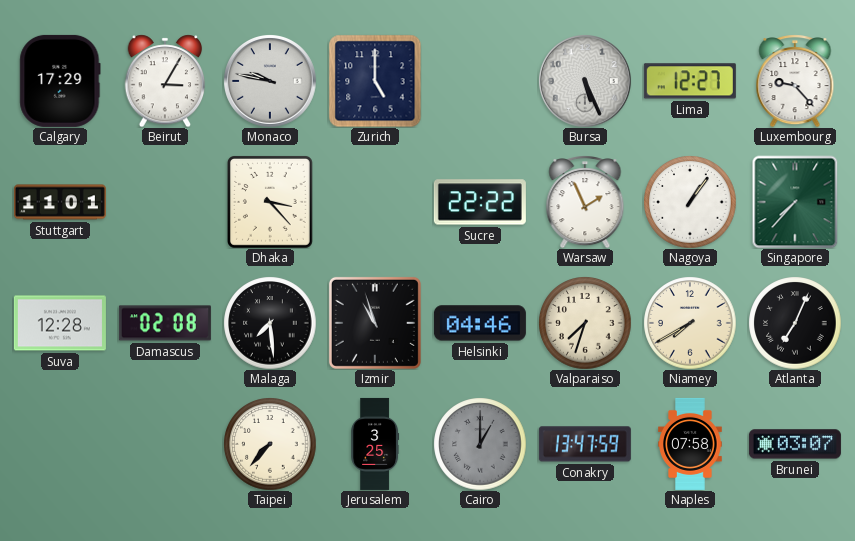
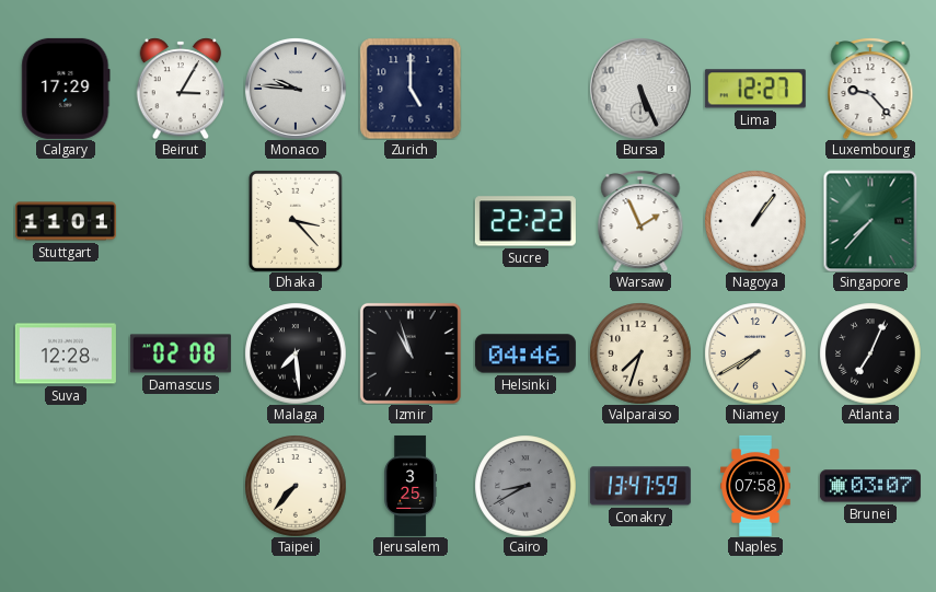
Monaco: 9:47 -> 9:46 (296, 89)
Cairo: 1:00 -> 8:40 (525, 486)
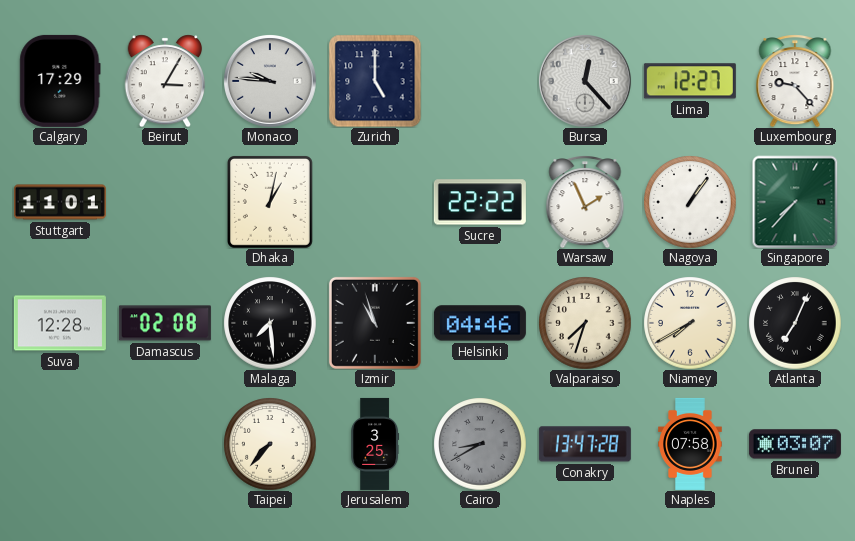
Bursa: 5:26 -> 12:23 (585, 81)
Dhaka: 3:23 -> 1:02 (270, 202)
Conakry: 13:47:59 -> 13:47:28 (585, 444)
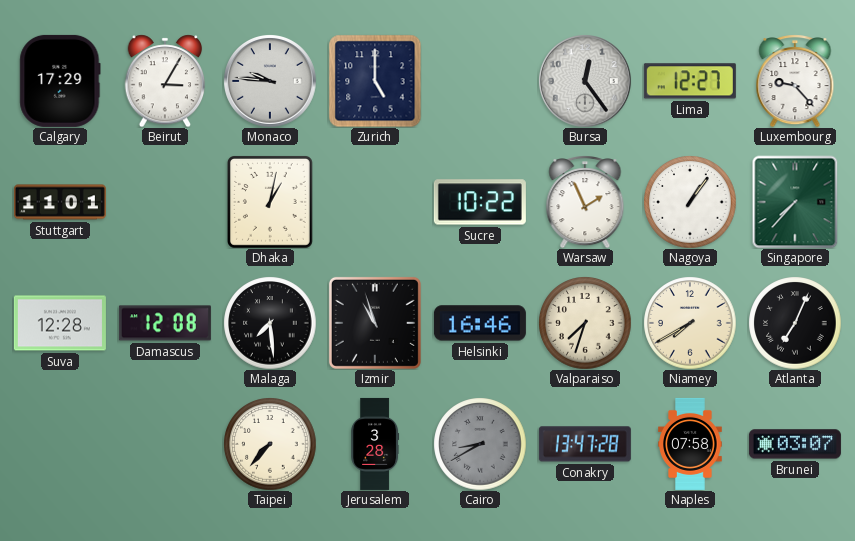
Bursa: 12:23 -> 12:24 (585, 81)
Sucre: 22:22 -> 10:22 (480, 202)
Damascus: 02:08 -> 12:08 (165, 323)
Helsinki: 04:46 -> 16:46 (480, 323)
Jerusalem: 3:25 -> 3:28 (375, 444)
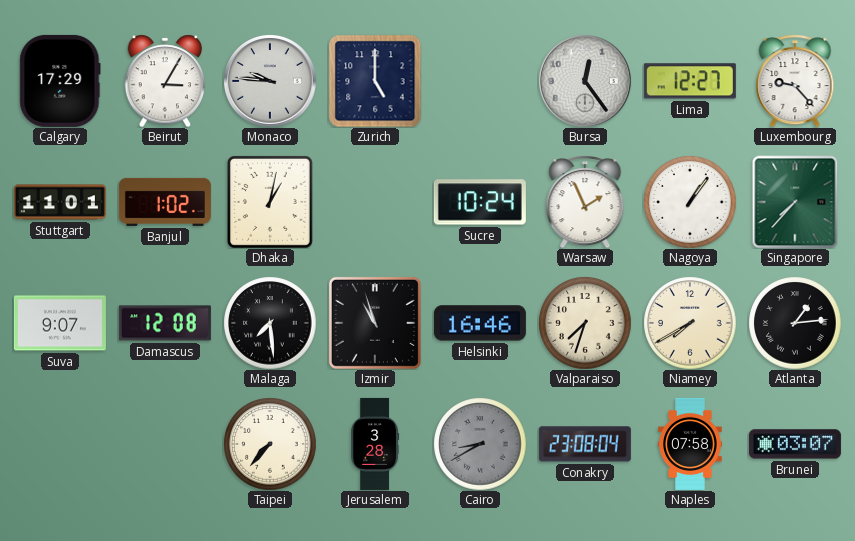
Banjul: none -> 1:02 (165, 202)
Sucre: 10:22 -> 10:24 (480, 202)
Suva: 12:28 -> 9:07 (60, 323)
Atlanta: 7:04 -> 1:14 (795, 323)
Conakry: 13:47 -> 23:08 (585, 444)
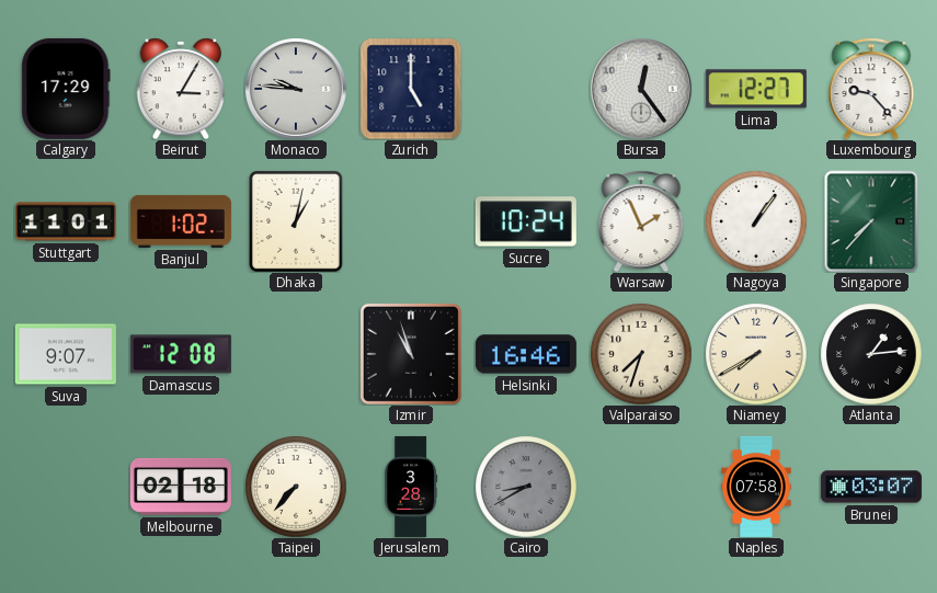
Malaga: 7:29 -> none (270, 323)
Melbourne: none -> 02:18 (181, 487)
Conakry: 23:08 -> none (585, 444)
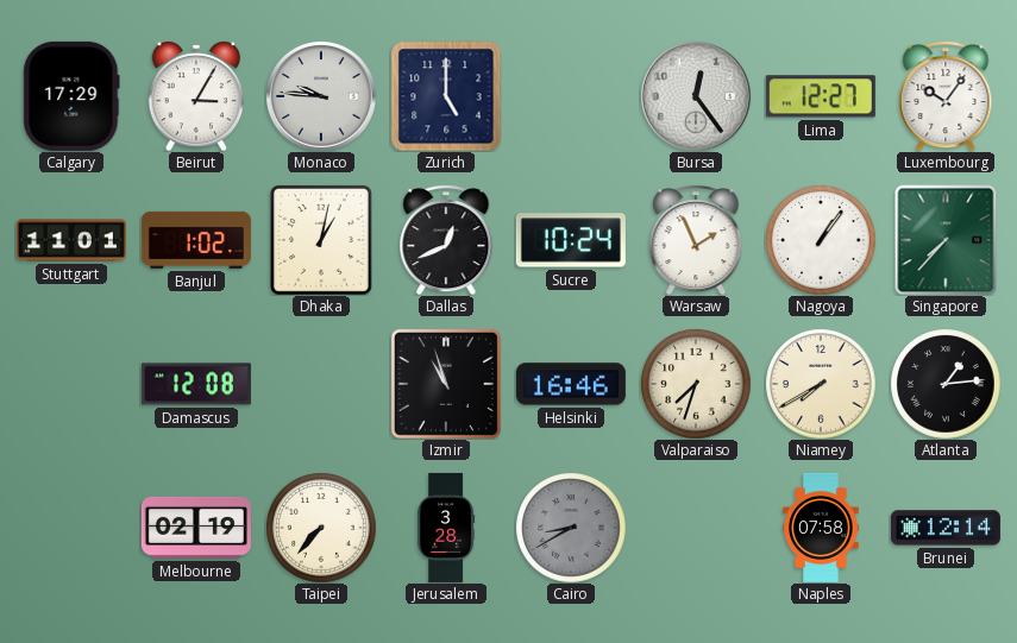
Luxembourg: 9:23 -> 10:06 (946, 96)
Dallas: none -> 12:41 (446, 240)
Suva: 9:07 -> none (66, 354)
Melbourne: 02:18 -> 02:19 (196, 528)
Brunei: 03:07 -> 12:14 (946, 528)
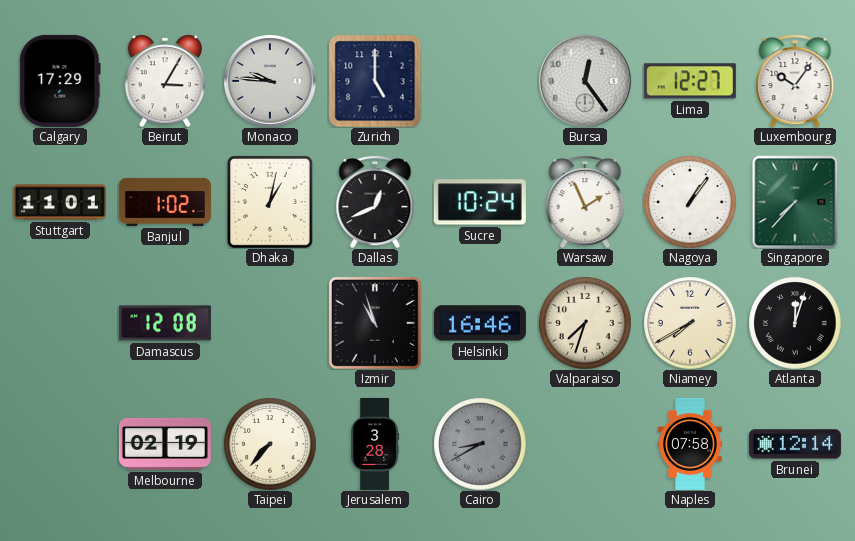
Atlanta: 1:14 -> 12:03 (795, 323)
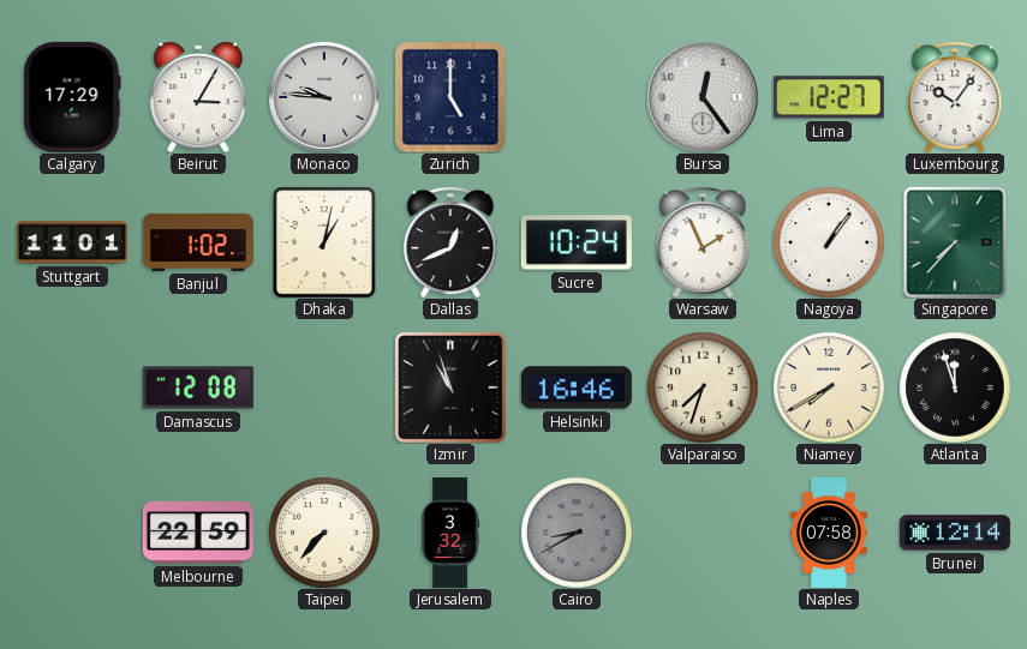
Atlanta: 12:03 -> 11:57 (955, 387)
Melbourne: 02:19 -> 22:59 (198, 533)
Jerusalem: 3:28 -> 3:32 (450, 533)
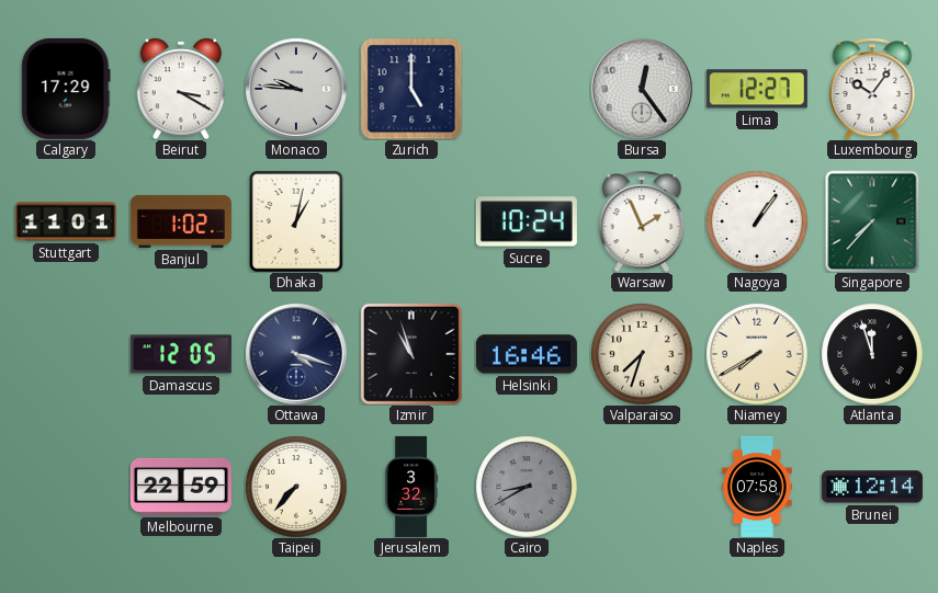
Beirut: 3:05 -> 3:20 (181, 89)
Dallas: 12:41 -> none (450, 242)
Damascus: 12:08 -> 12:05 (181, 354)
Ottawa: none -> 4:18 (296, 354)
